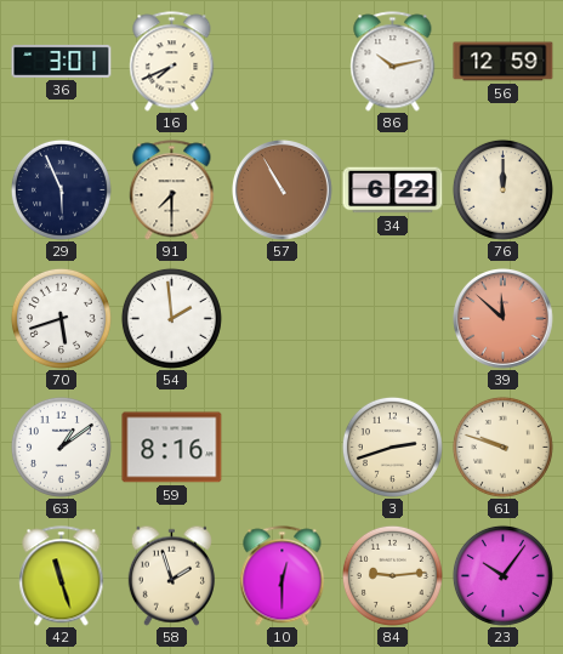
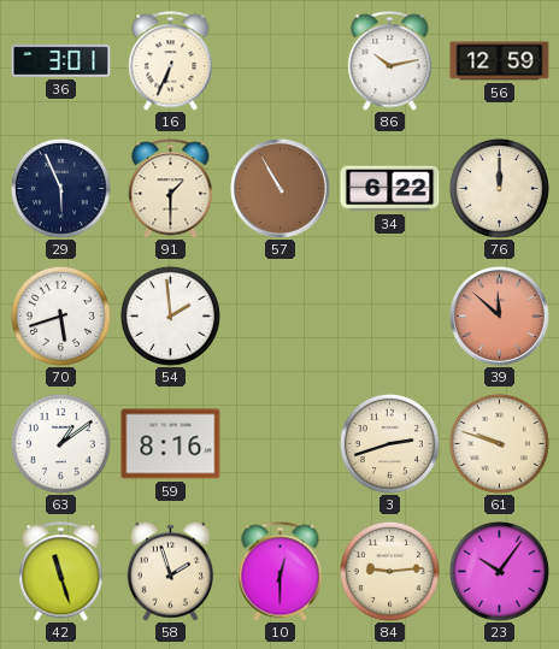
16: 7:41 -> 6:34 (171, 61)
91: 7:30 -> 1:30 (171, 189)
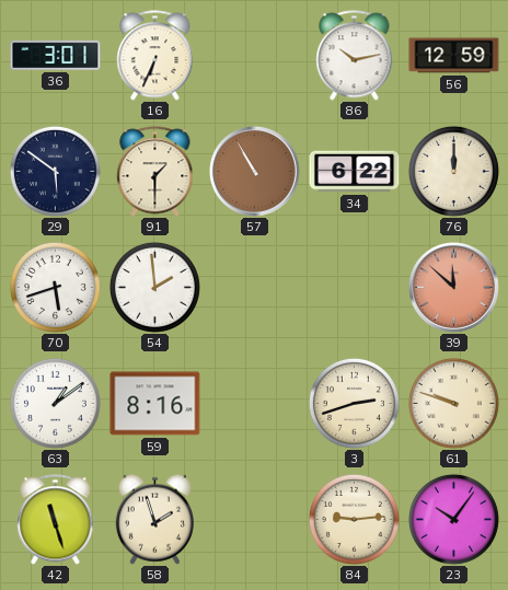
29: 5:56 -> 5:51 (55, 171)
10: 12:30 -> none (281, 572)
